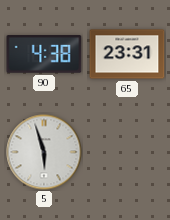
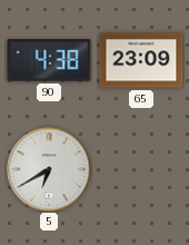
65: 23:31 -> 23:09 (141, 60)
5: 5:57 -> 6:40 (49, 169)
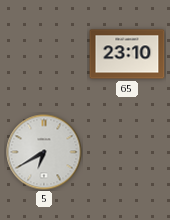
90: 4:38 -> none (49, 60)
65: 23:09 -> 23:10 (127, 54)
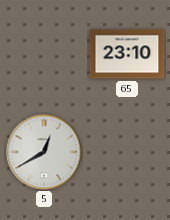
5: 6:40 -> 12:40 (44, 152)
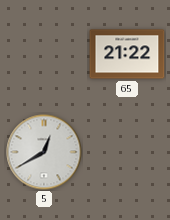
65: 23:10 -> 21:22 (127, 54)
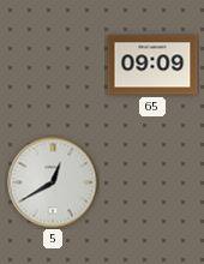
65: 21:22 -> 09:09 (152, 65)
